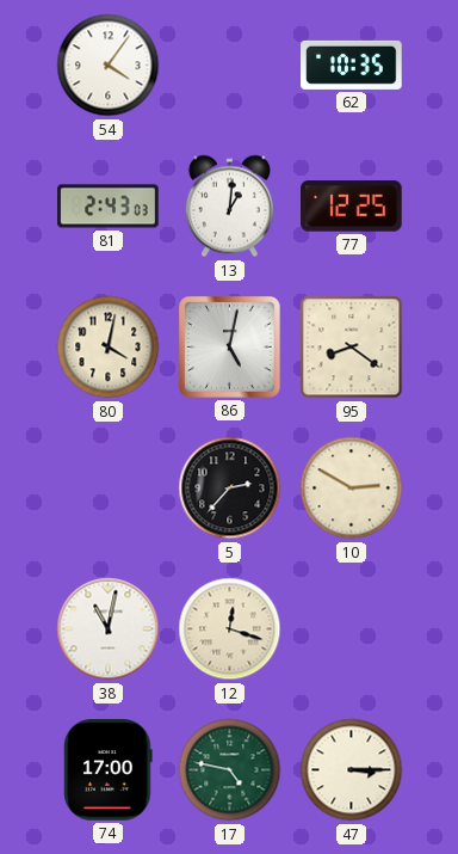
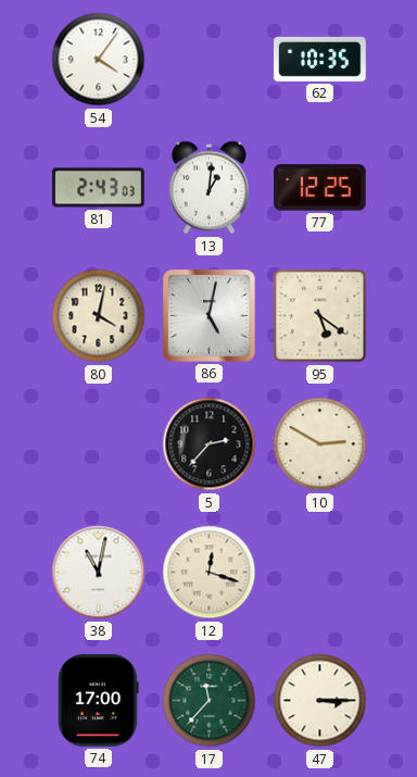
95: 8:21 -> 5:21 (320, 316)
17: 4:47 -> 11:37 (210, 701)
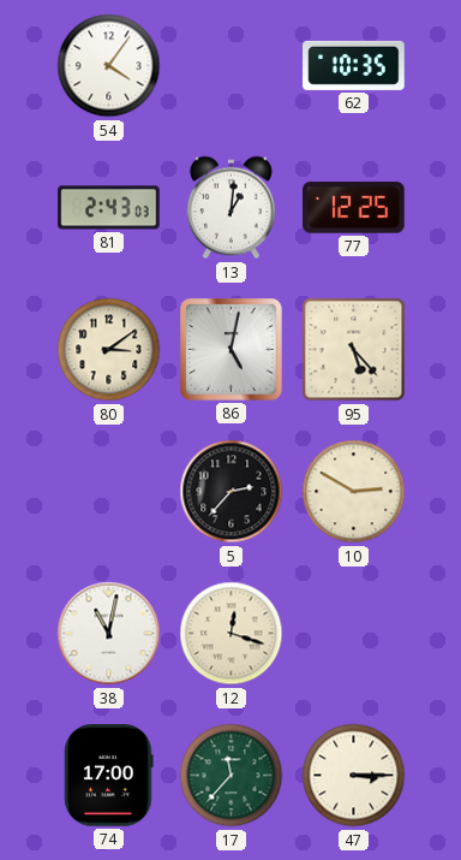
80: 4:02 -> 3:09 (109, 350)
95: 5:21 -> 5:23 (354, 350)
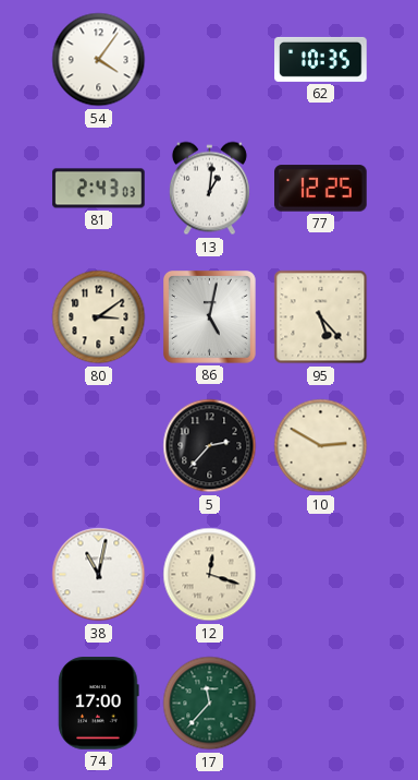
47: 3:15 -> none (354, 776)
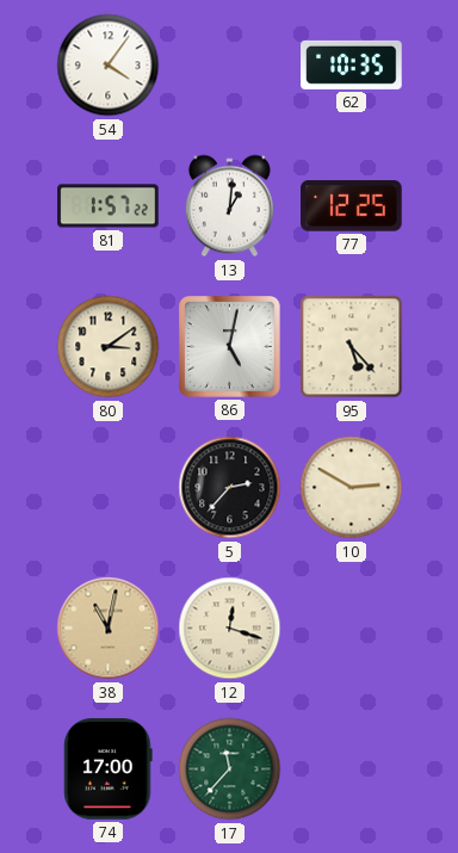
81: 2:43 -> 1:57 (109, 206)
38 dial: white -> champagne (109, 629)
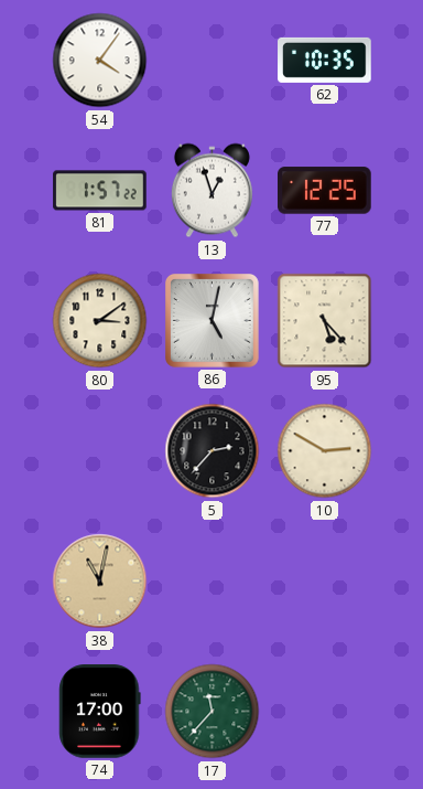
13: 1:01 -> 12:57 (211, 191)
12: 12:18 -> none (230, 629)
